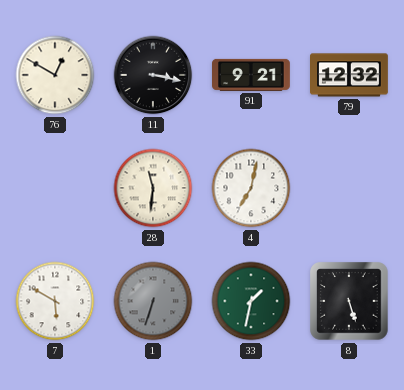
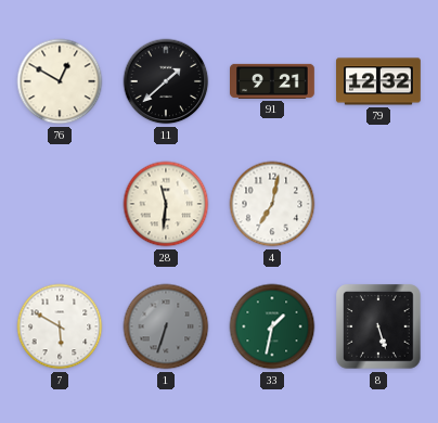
11: 3:17 -> 1:38 (166, 81)
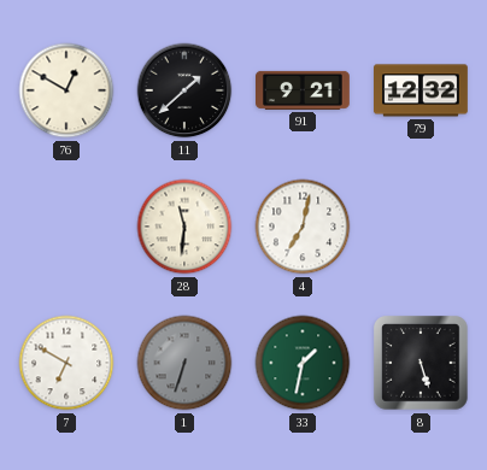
7: 5:50 -> 6:50 (66, 363)
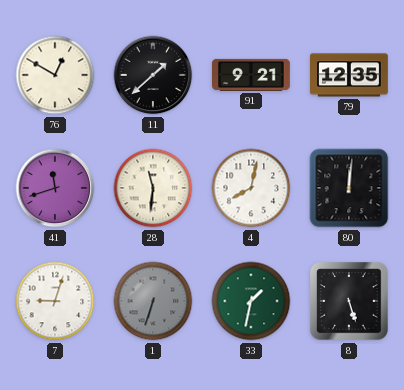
79: 12:32 -> 12:35 (350, 75)
41: none -> 11:42 (55, 188)
4: 7:02 -> 8:02 (251, 188)
80: none -> 12:01 (349, 188)
7: 6:50 -> 9:03 (55, 301)
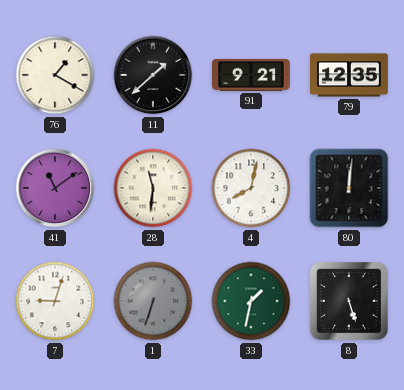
76: 12:50 -> 1:20 (55, 75)
41: 11:42 -> 11:09 (55, 188)
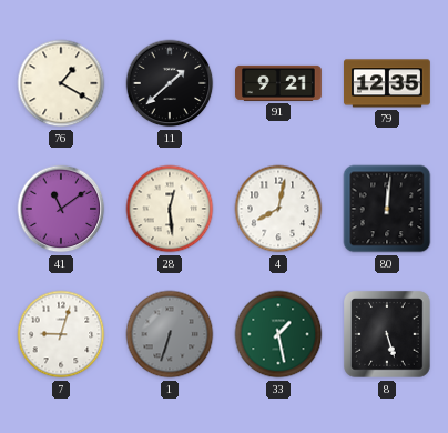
28: 11:31 -> 12:29 (170, 209)
33: 1:32 -> 1:28 (278, 334)
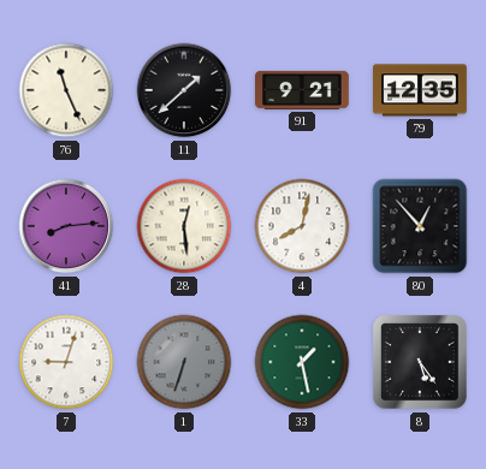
76: 1:20 -> 11:26 (66, 90)
41: 11:09 -> 8:14 (66, 226)
80: 12:01 -> 12:53 (420, 226)
8: 5:27 -> 5:24 (420, 362)
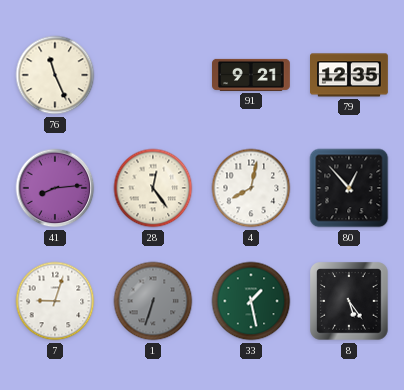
11: 1:38 -> none (184, 90)
28: 12:29 -> 12:24 (153, 188)
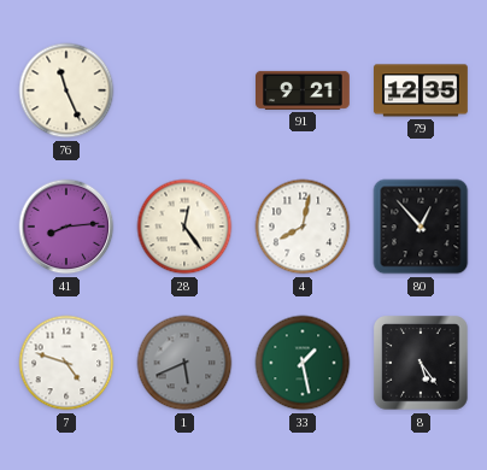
7: 9:03 -> 4:48 (66, 363)
1: 6:33 -> 5:41 (184, 363)
